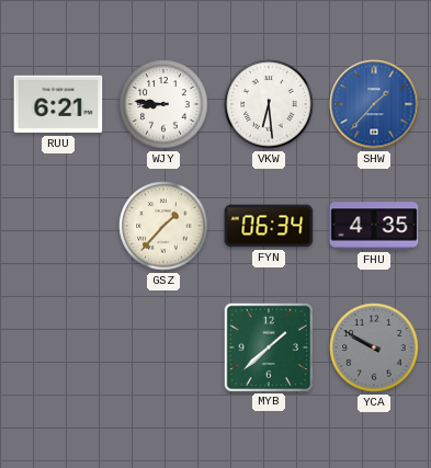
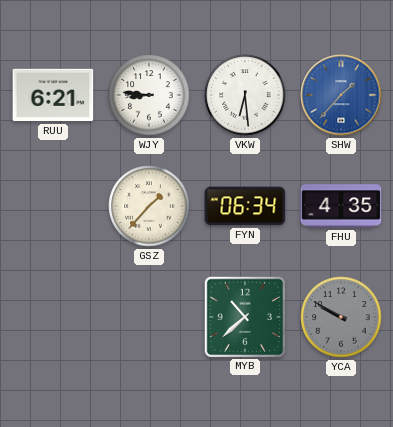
MYB: 1:38 -> 10:38 (244, 316)
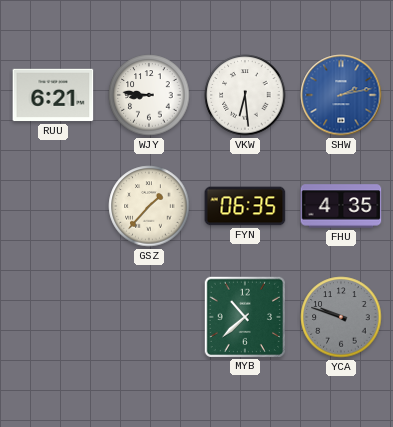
SHW: 1:37 -> 2:13 (341, 95)
FYN: 06:34 -> 06:35 (245, 206)
YCA: 9:50 -> 9:48 (341, 317)
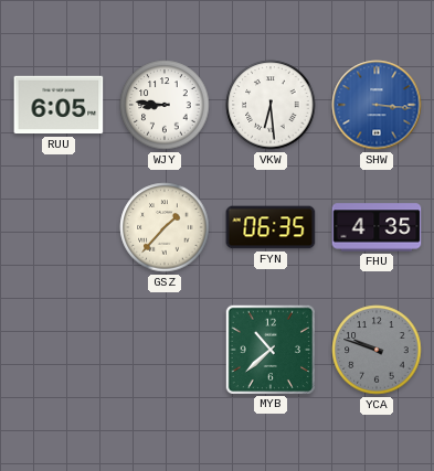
RUU: 6:21 -> 6:05 (59, 105)
SHW: 2:13 -> 3:16 (377, 105)
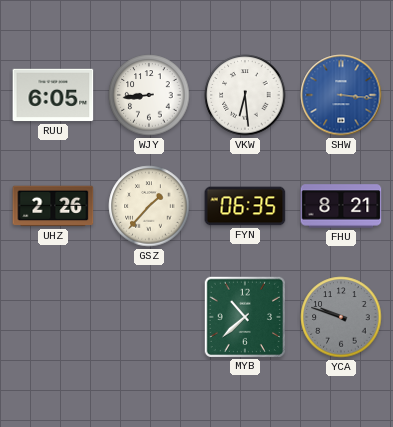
WJY: 8:46 -> 8:44 (149, 95)
UHZ: none -> 2:26 (53, 206)
FHU: 4:35 -> 8:21 (341, 206)
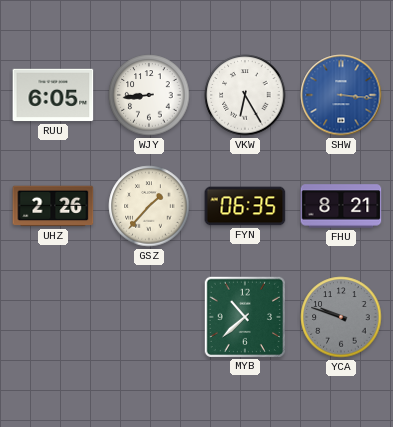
VKW: 6:29 -> 6:25 (245, 95)
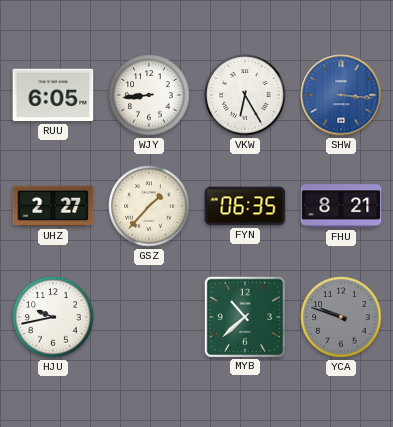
UHZ: 2:26 -> 2:27 (53, 206)
HJU: none -> 9:43 (53, 317)
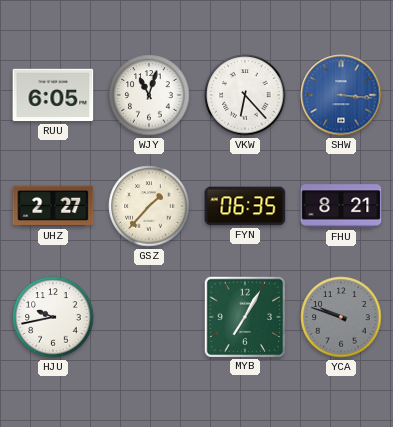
WJY: 8:44 -> 11:03 (149, 95)
VKW: 6:25 -> 6:23 (245, 95)
MYB: 10:38 -> 7:05 (244, 316)
